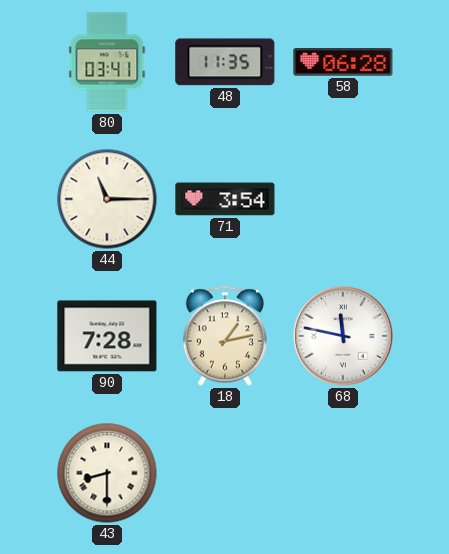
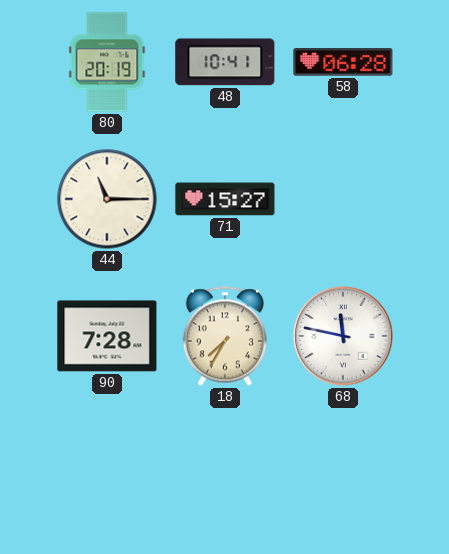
80: 03:41 -> 20:19 (107, 62)
48: 11:35 -> 10:41 (225, 62)
71: 3:54 -> 15:27 (225, 199)
18: 1:13 -> 7:35 (225, 336)
43: 8:30 -> none (107, 473)
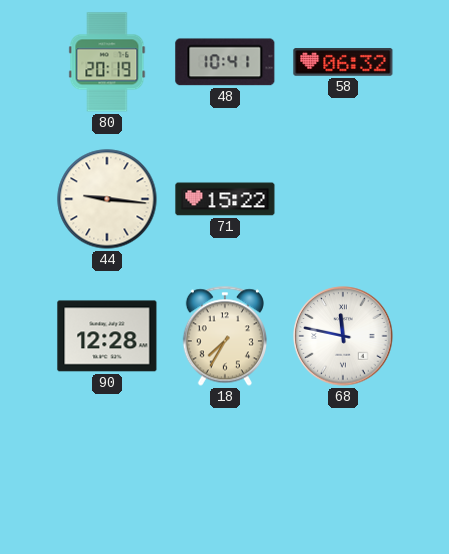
58: 06:28 -> 06:32 (343, 62)
44: 11:15 -> 9:16 (107, 199)
71: 15:27 -> 15:22 (225, 199)
90: 7:28 -> 12:28 (107, 336)
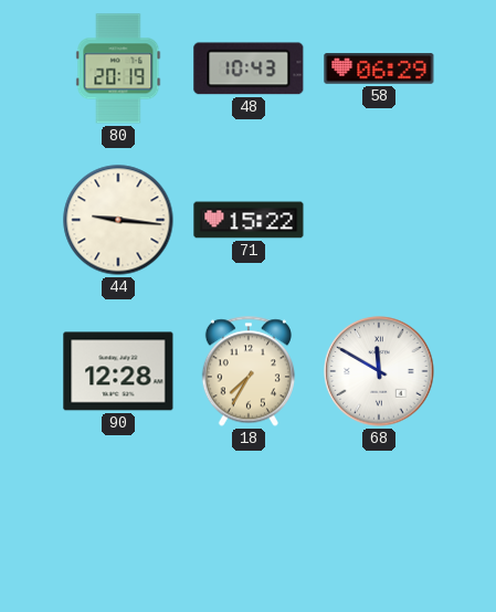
48: 10:41 -> 10:43 (249, 68)
58: 06:32 -> 06:29 (379, 68)
68: 11:47 -> 11:50 (379, 371)
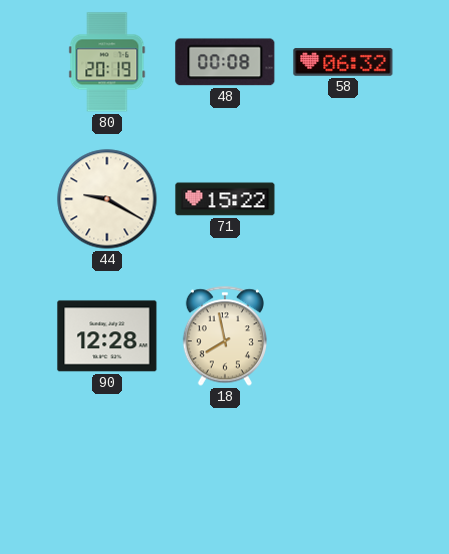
48: 10:43 -> 00:08 (225, 62)
58: 06:29 -> 06:32 (343, 62)
44: 9:16 -> 9:20 (107, 199)
18: 7:35 -> 7:58 (225, 336)
68: 11:50 -> none (379, 371)
